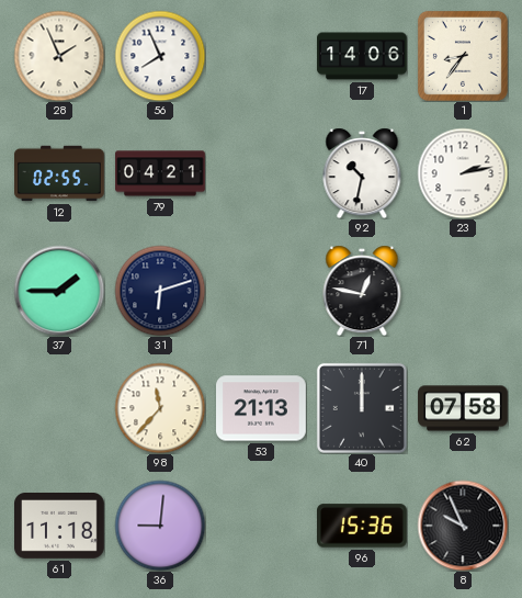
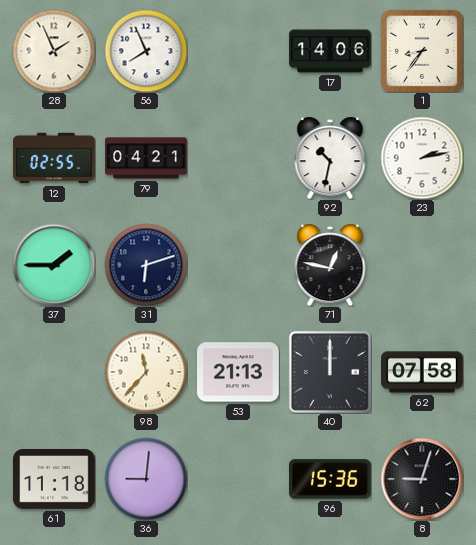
8: 9:56 -> 9:03 (422, 479)
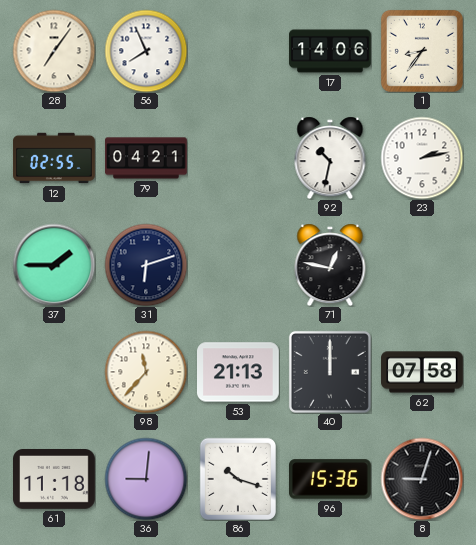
28: 1:56 -> 7:06 (54, 51)
86: none -> 10:18 (238, 479)
